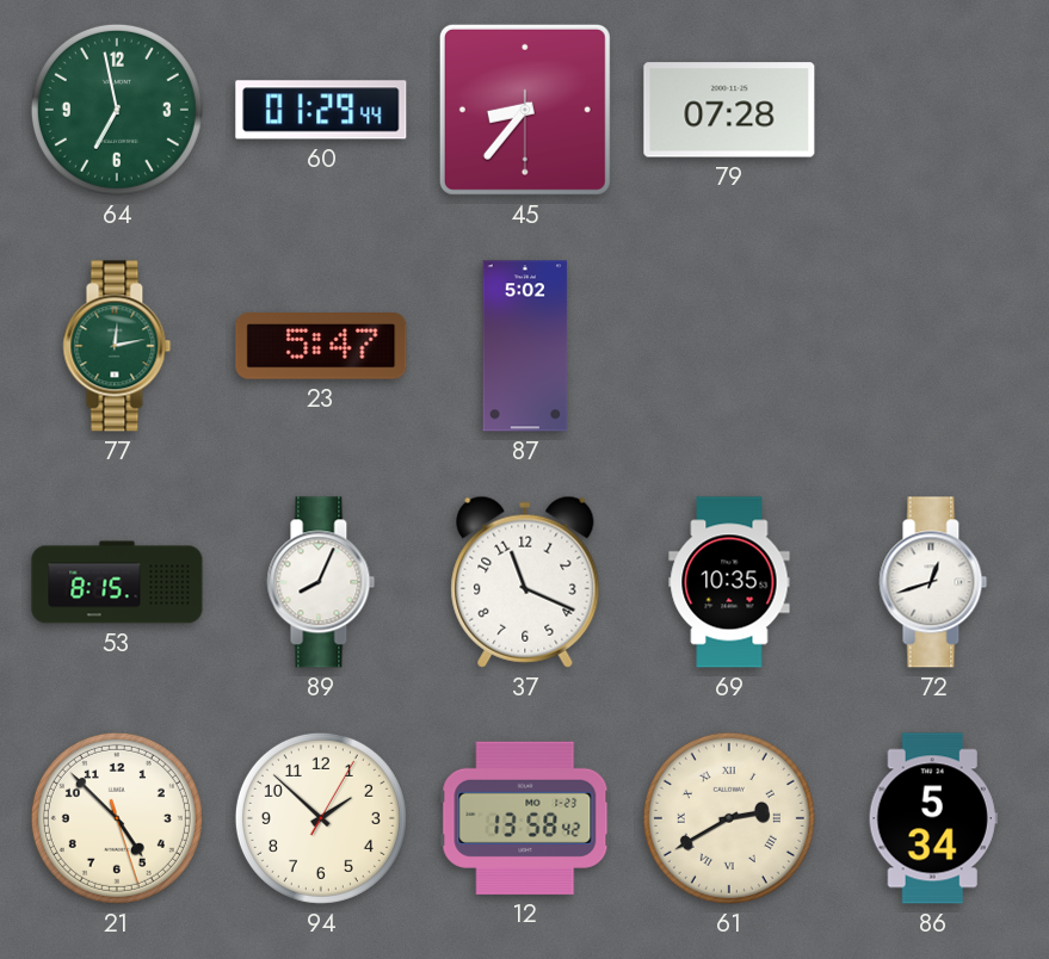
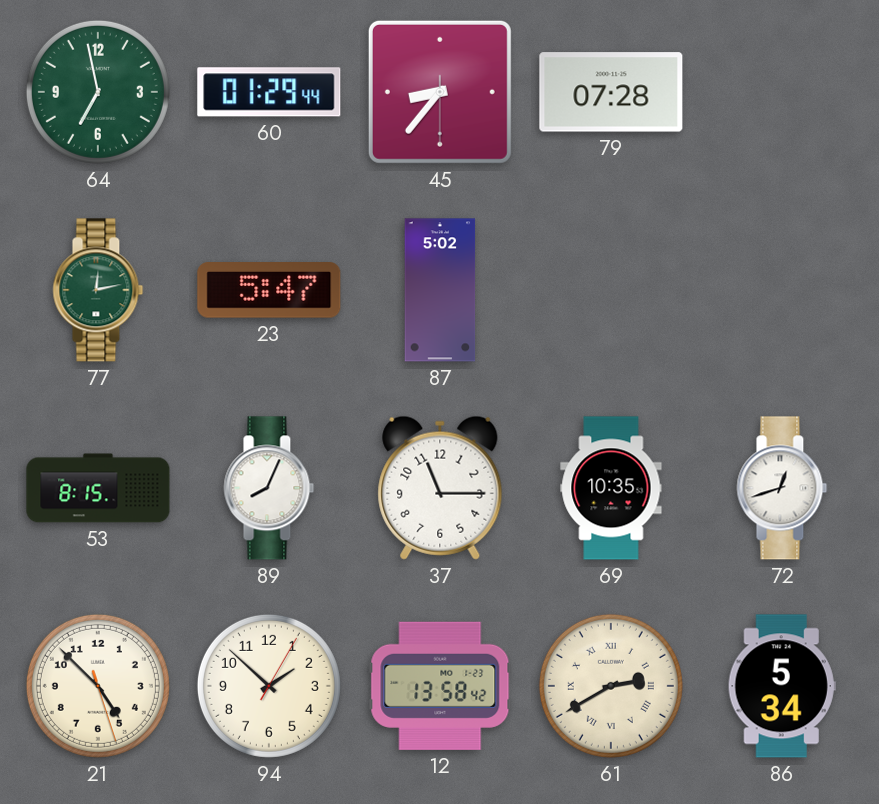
37: 11:19 -> 11:15 (440, 488)
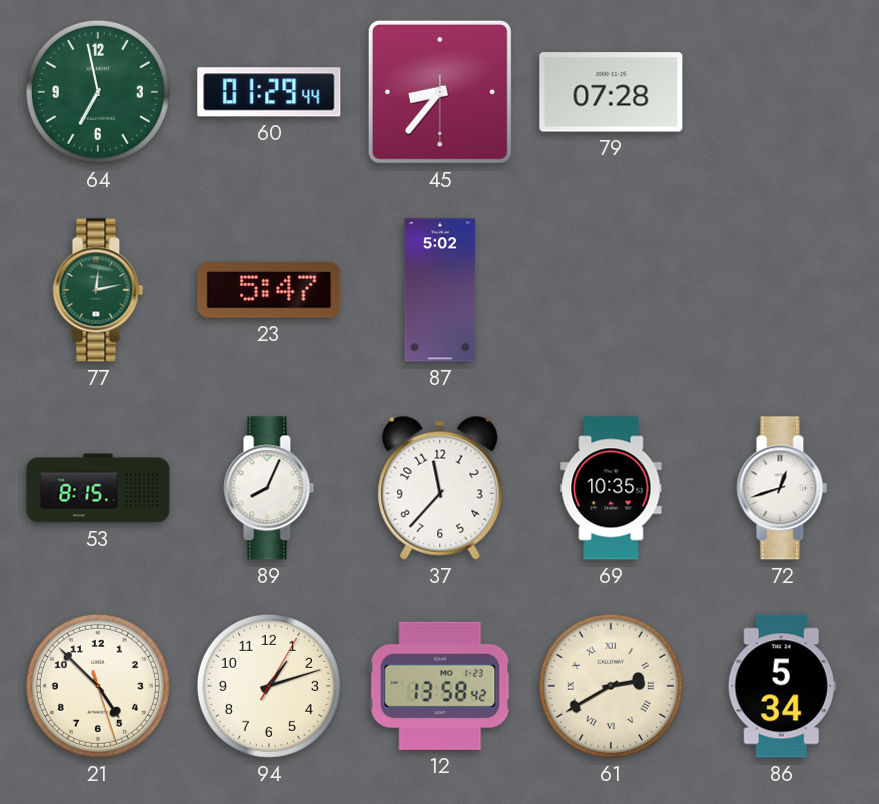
37: 11:15 -> 11:37 (440, 488)
94: 1:52 -> 1:12 (269, 686)
